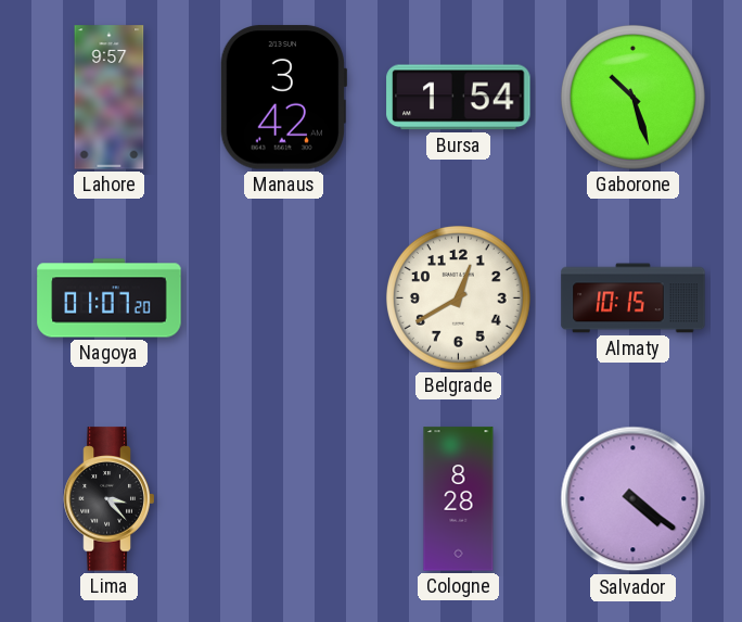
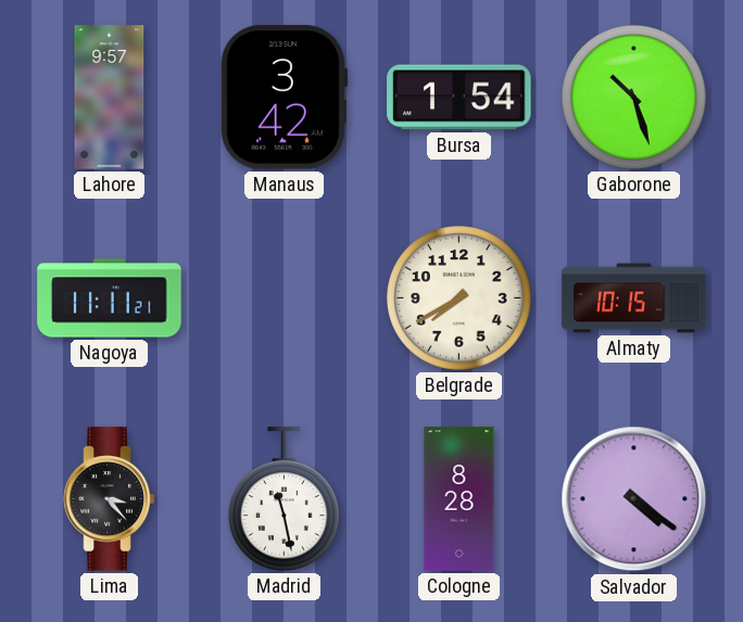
Nagoya: 01:07 -> 11:11 (110, 299)
Belgrade: 12:40 -> 7:40 (458, 297)
Madrid: none -> 11:28 (284, 499)
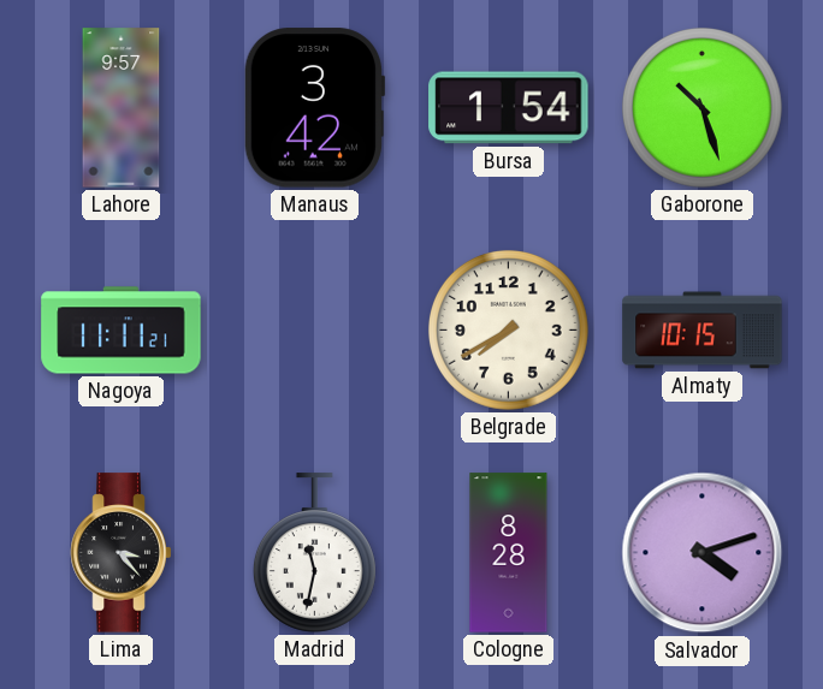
Madrid: 11:28 -> 11:32 (314, 553)
Salvador: 4:21 -> 4:12 (703, 553)
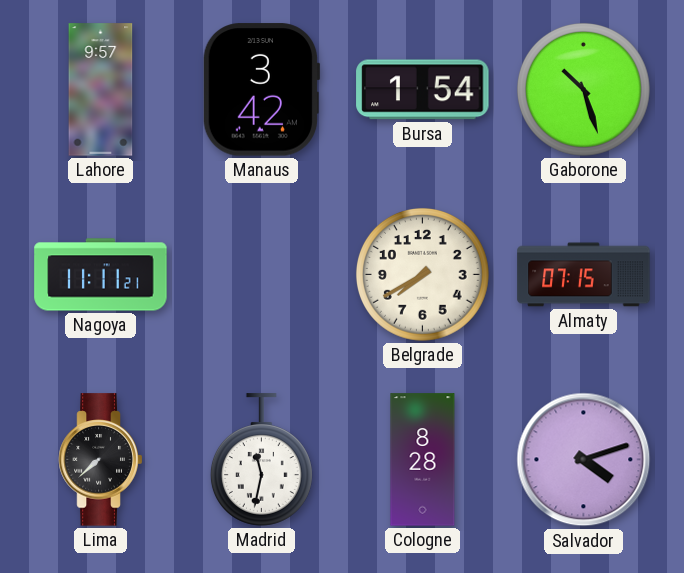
Almaty: 10:15 -> 07:15 (584, 275)
Lima: 3:23 -> 7:38 (101, 460)
